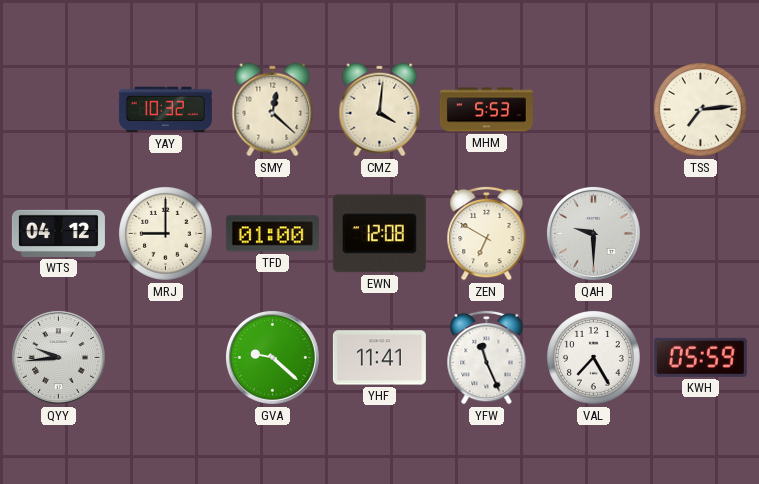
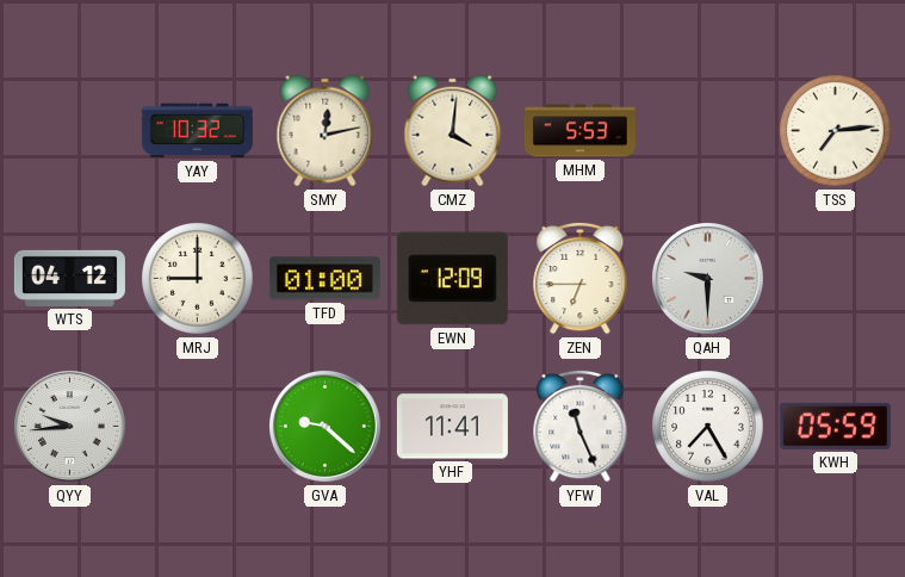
SMY: 12:22 -> 12:13 (326, 131)
EWN: 12:08 -> 12:09 (452, 279)
ZEN: 6:50 -> 6:45 (581, 278)
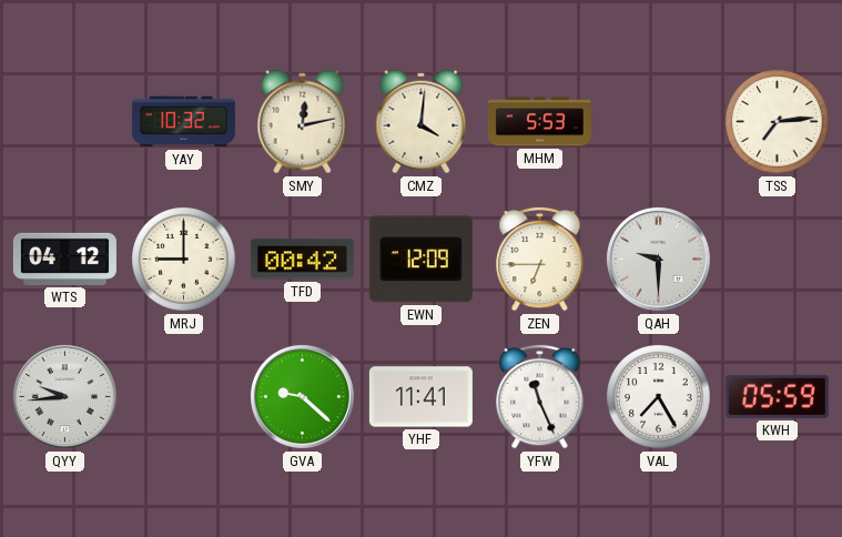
TFD: 01:00 -> 00:42 (302, 260)
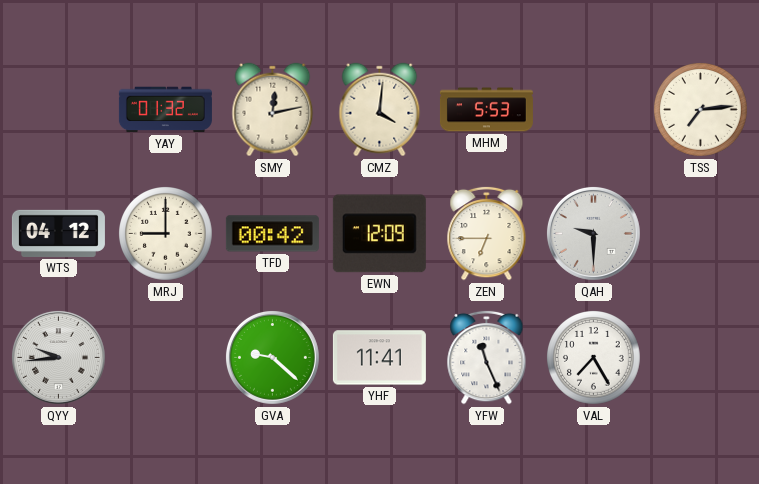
YAY: 10:32 -> 01:32 (165, 110)
KWH: 05:59 -> none (777, 396)
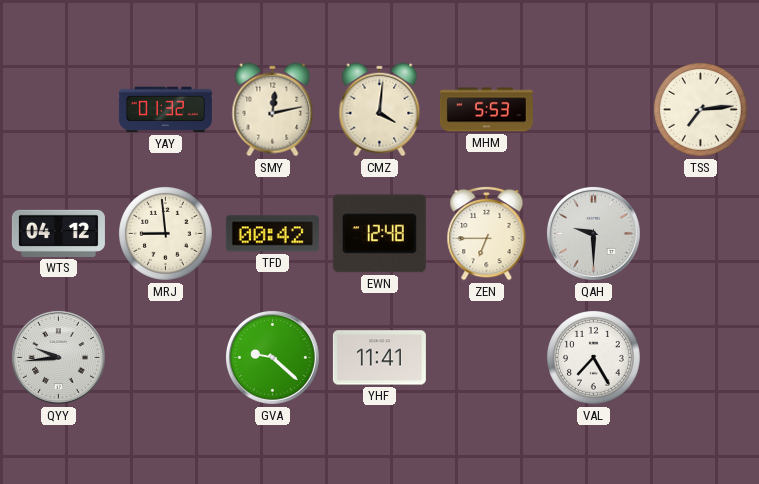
MRJ: 9:00 -> 8:59 (166, 234)
EWN: 12:09 -> 12:48 (379, 234)
YFW: 11:26 -> none (487, 357)
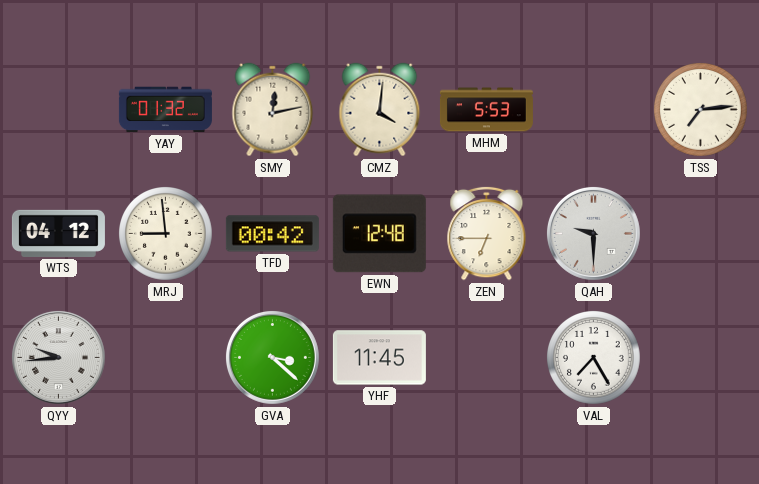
GVA: 9:22 -> 3:22 (272, 357)
YHF: 11:41 -> 11:45 (379, 358)
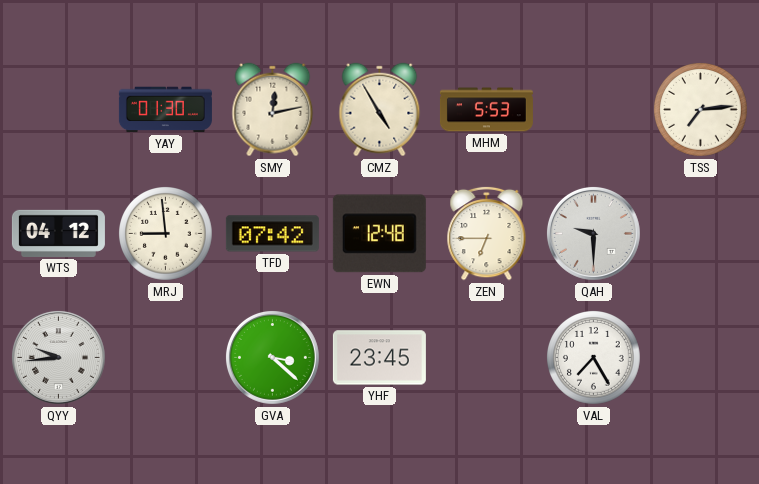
YAY: 01:32 -> 01:30 (165, 110)
CMZ: 4:01 -> 4:55 (380, 110)
TFD: 00:42 -> 07:42 (272, 234)
YHF: 11:45 -> 23:45 (379, 358)
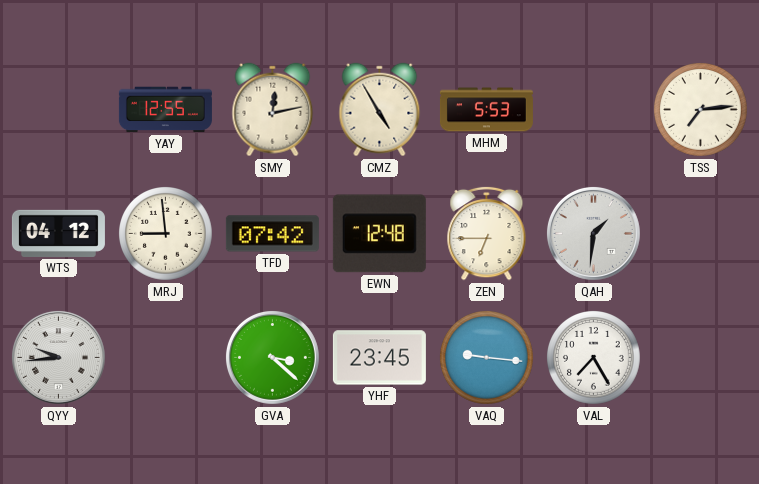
YAY: 01:30 -> 12:55 (165, 110)
QAH: 9:30 -> 1:31 (593, 233)
VAQ: none -> 9:16 (487, 358)
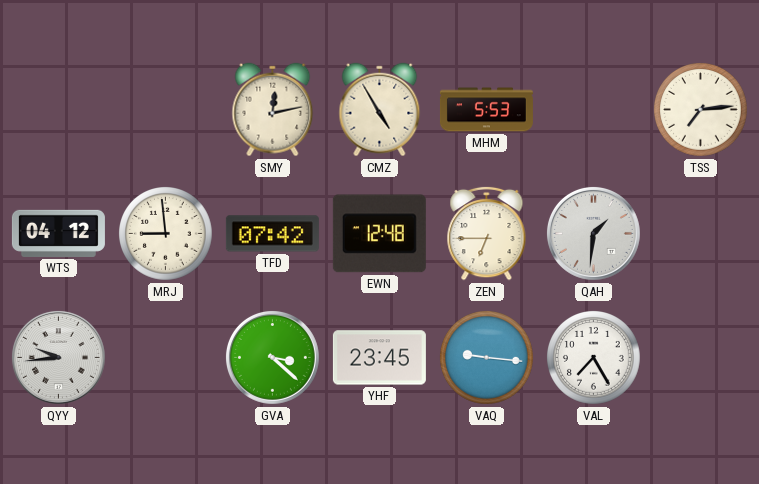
YAY: 12:55 -> none (165, 110)
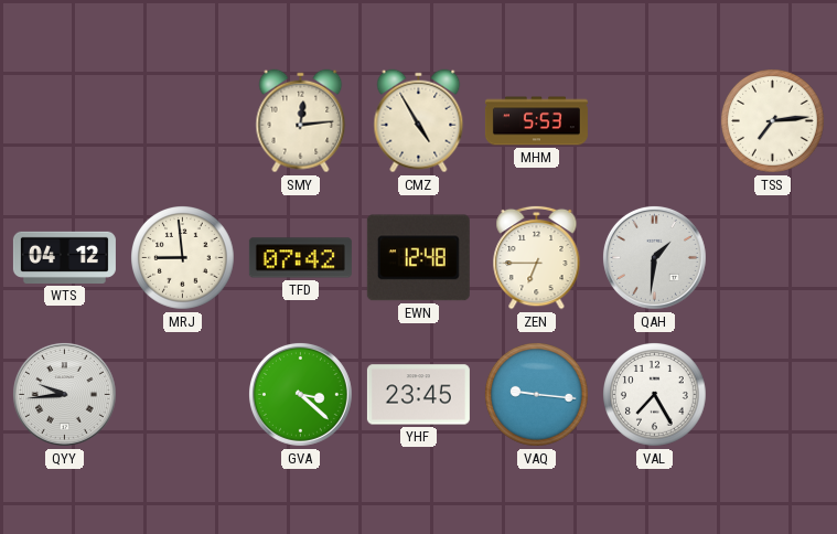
SMY: 12:13 -> 12:14 (301, 121)
